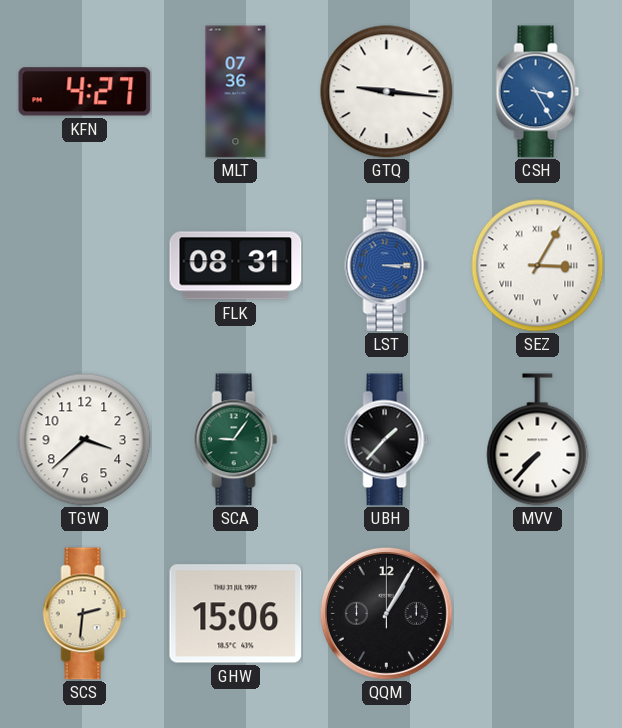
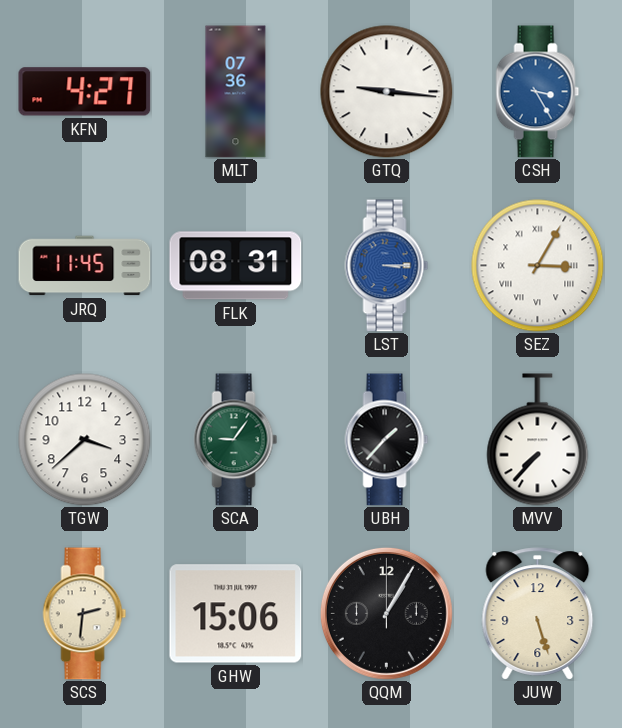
JRQ: none -> 11:45 (85, 266)
JUW: none -> 5:27 (538, 614)
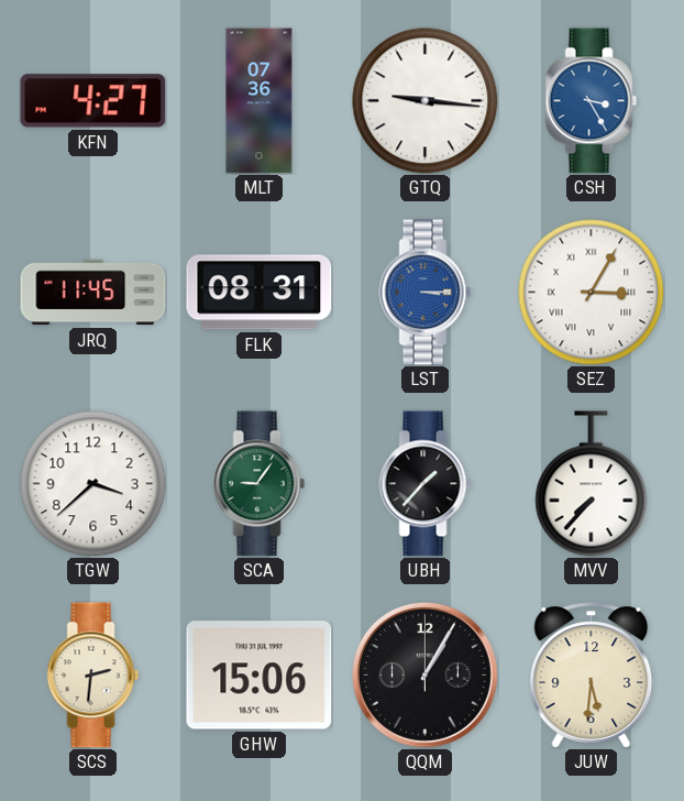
JUW: 5:27 -> 5:31 (592, 676)
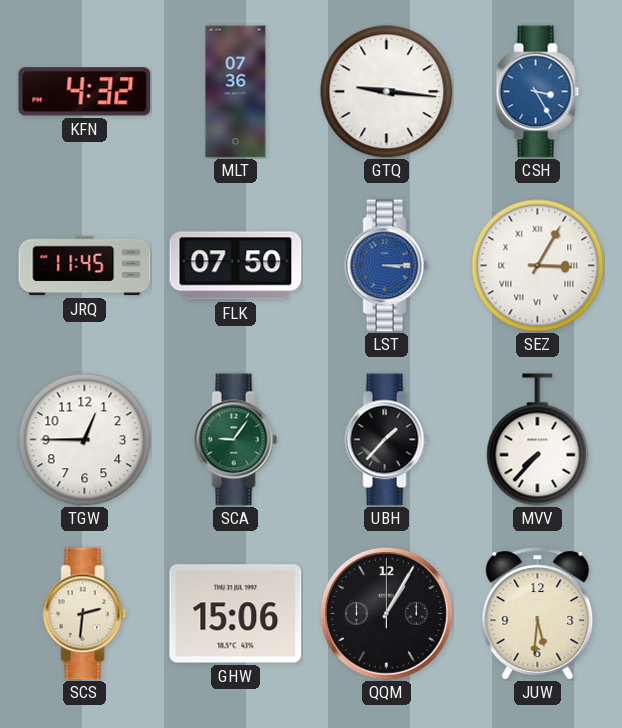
KFN: 4:27 -> 4:32 (85, 92)
FLK: 08:31 -> 07:50 (236, 266)
TGW: 3:38 -> 12:45 (85, 440)
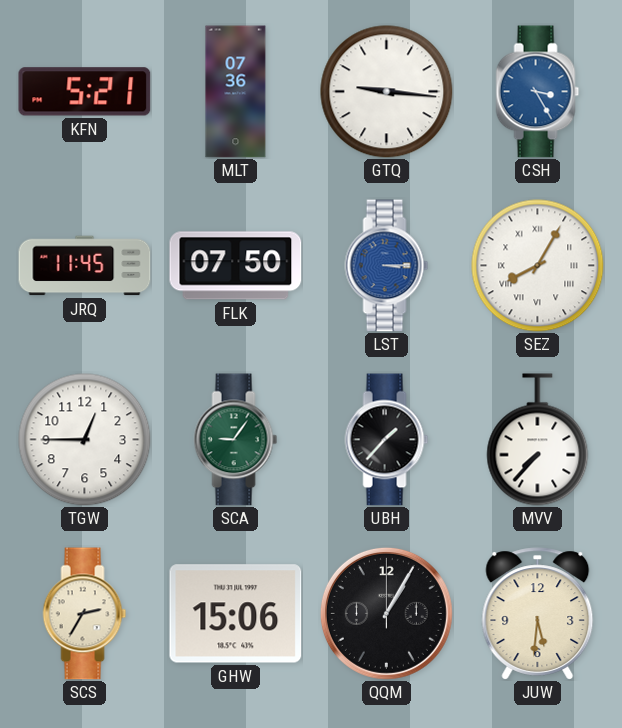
KFN: 4:32 -> 5:21 (85, 92)
SEZ: 3:05 -> 8:05 (538, 266)
SCS: 2:31 -> 2:35 (85, 614)
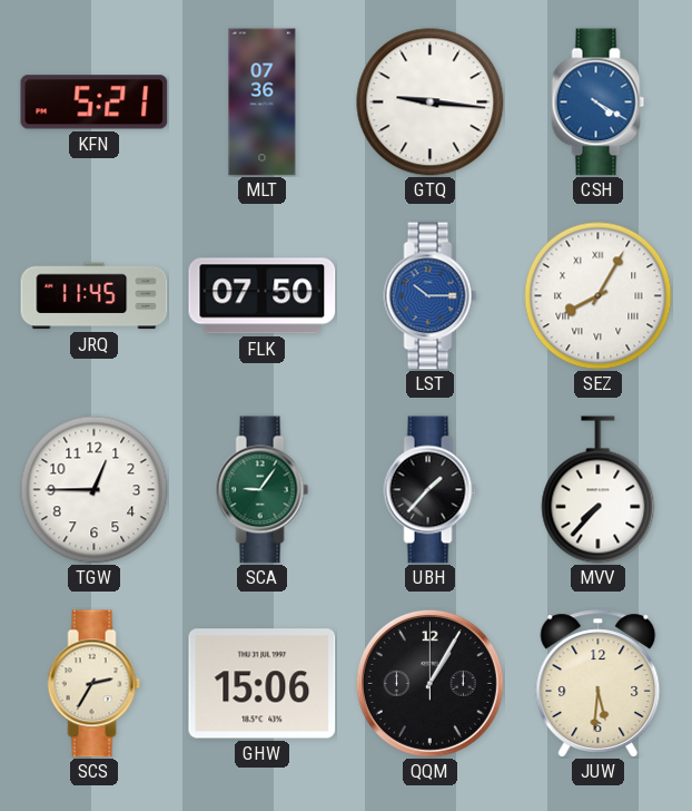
CSH: 3:25 -> 4:20 (599, 102)
LST: 3:15 -> 10:15 (431, 296)
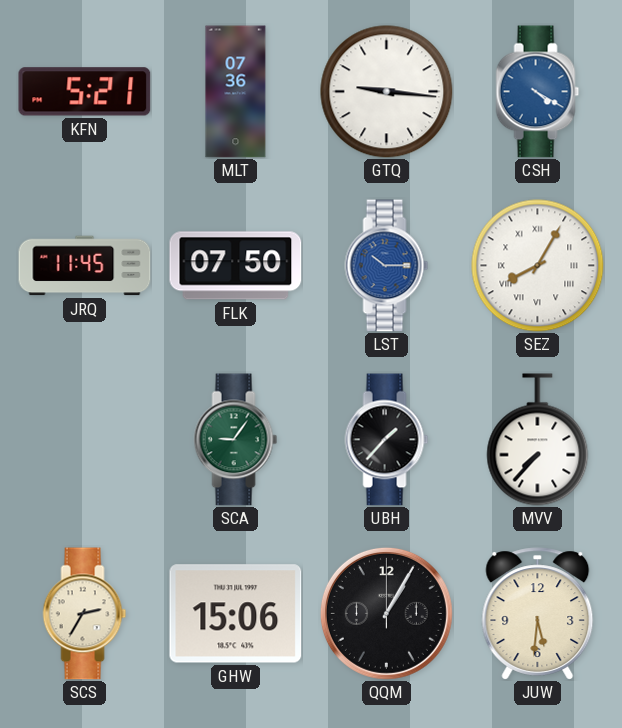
TGW: 12:45 -> none (95, 490)
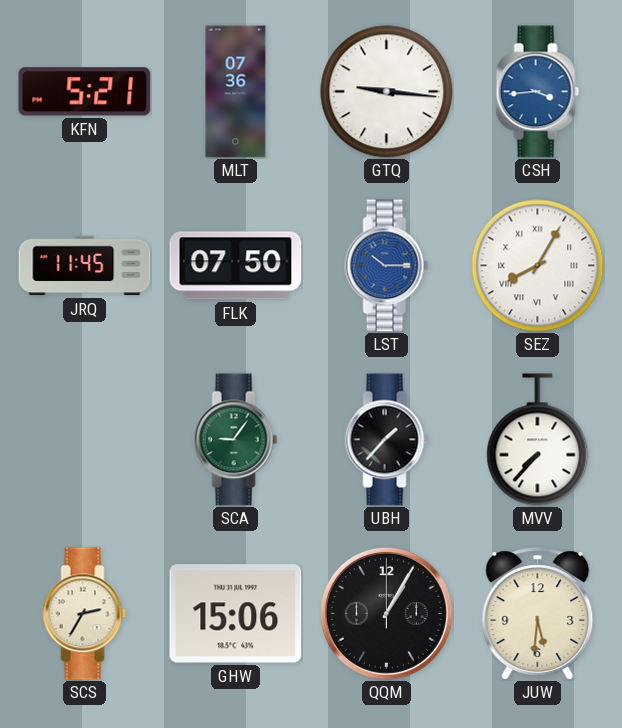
CSH: 4:20 -> 3:44 (538, 92)
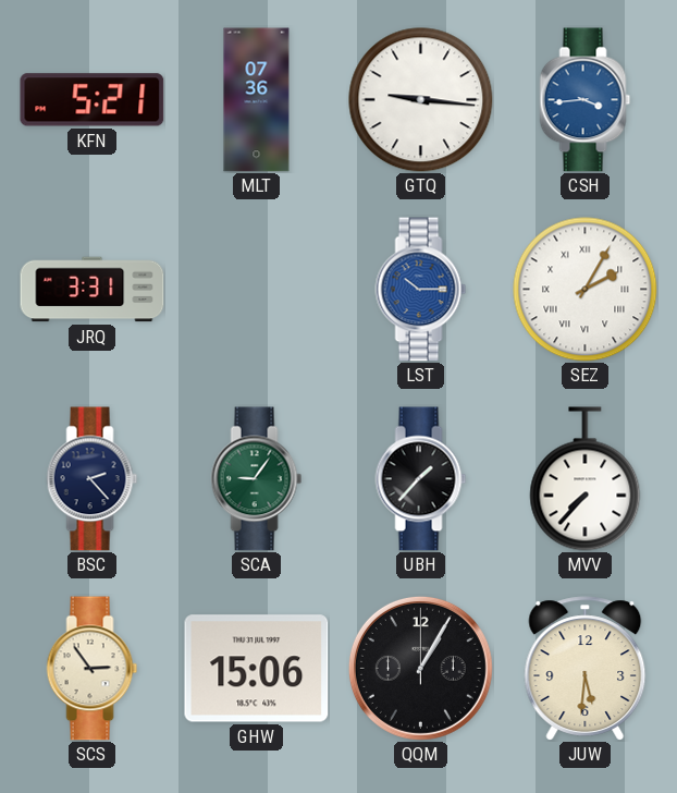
JRQ: 11:45 -> 3:31 (93, 290)
FLK: 07:50 -> none (236, 266)
SEZ: 8:05 -> 2:05 (586, 290)
BSC: none -> 2:23 (93, 479)
SCS: 2:35 -> 2:54 (93, 669)
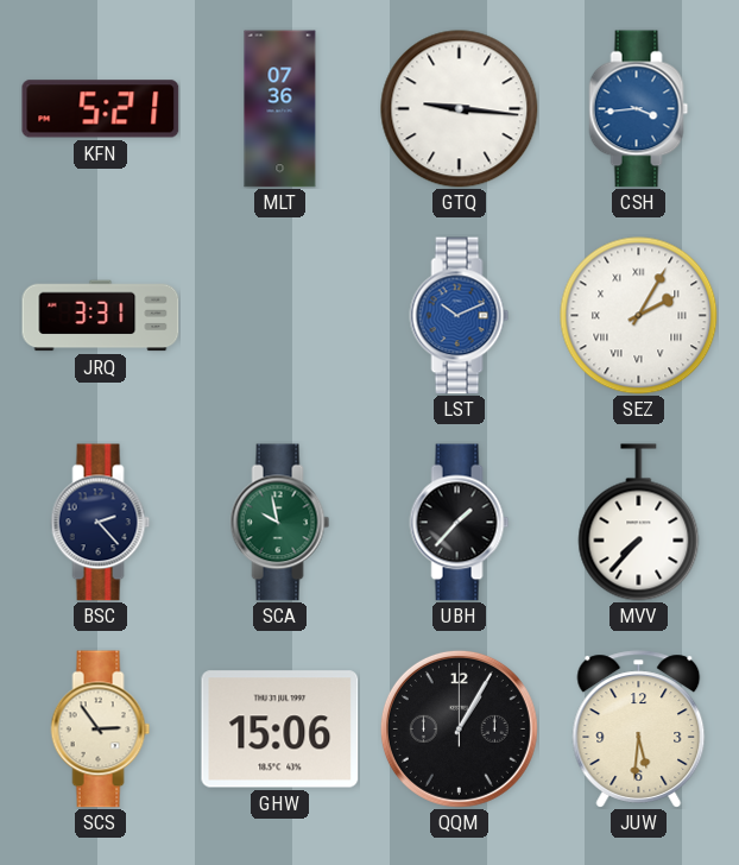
LST: 10:15 -> 10:11 (460, 316)
SCA: 9:06 -> 9:58 (280, 523)
